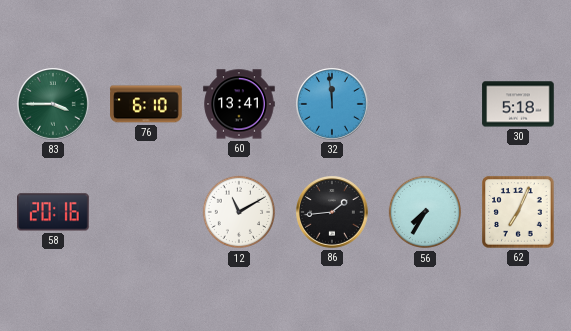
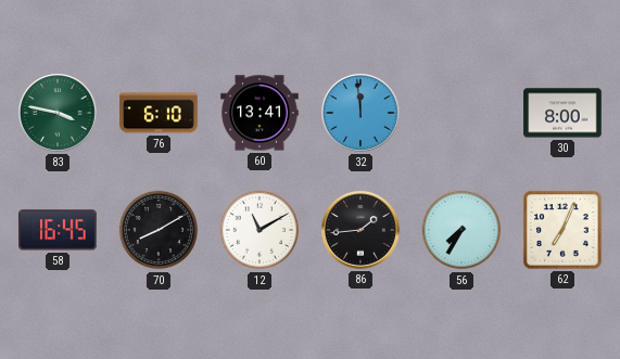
83: 3:45 -> 3:47 (58, 113)
30: 5:18 -> 8:00 (562, 113)
58: 20:16 -> 16:45 (58, 230)
70: none -> 8:10 (159, 230)
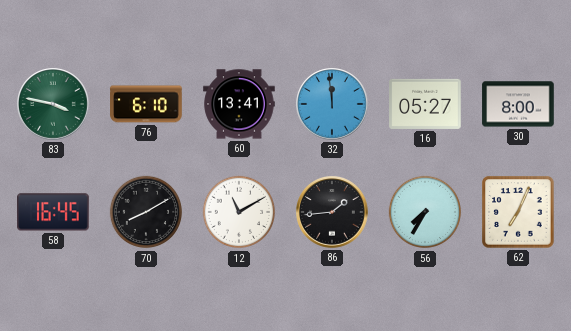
16: none -> 05:27 (425, 104)
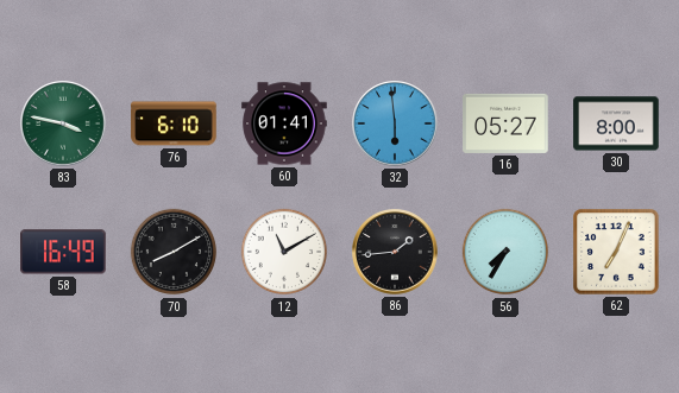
60: 13:41 -> 01:41 (284, 123)
32: 11:59 -> 5:59 (395, 123)
58: 16:45 -> 16:49 (63, 252)
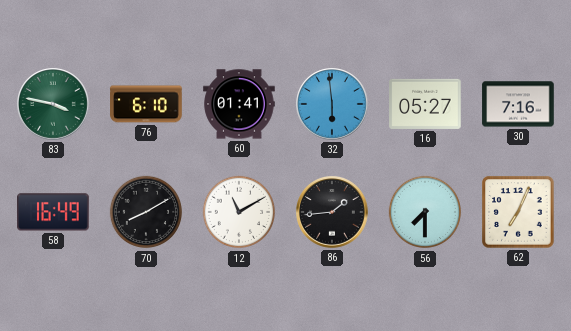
30: 8:00 -> 7:16 (518, 104)
56: 7:35 -> 7:30 (425, 212)
